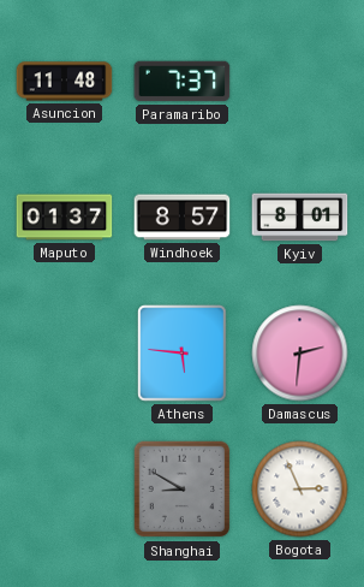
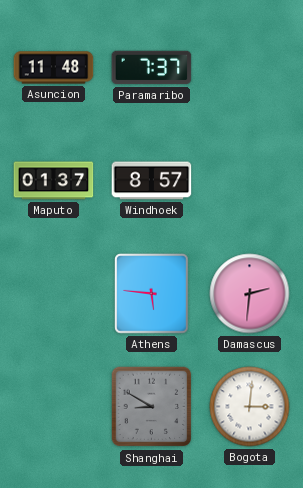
Kyiv: 8:01 -> none (300, 218)
Bogota: 2:56 -> 3:01 (250, 407)
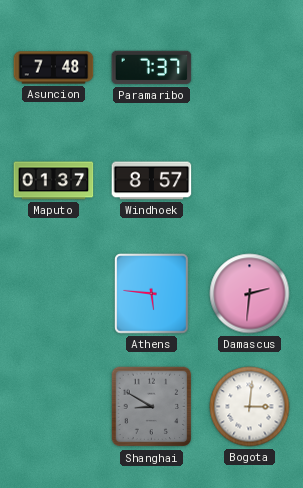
Asuncion: 11:48 -> 7:48 (54, 68)
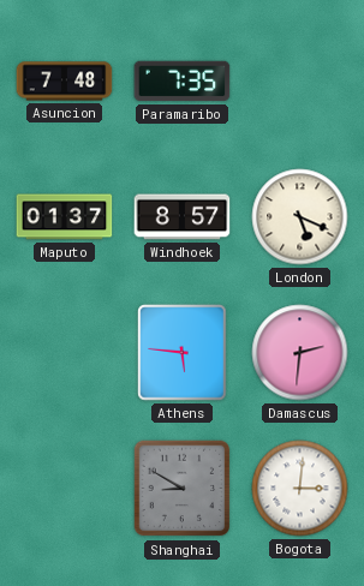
Paramaribo: 7:37 -> 7:35 (183, 82)
London: none -> 5:19 (300, 217)
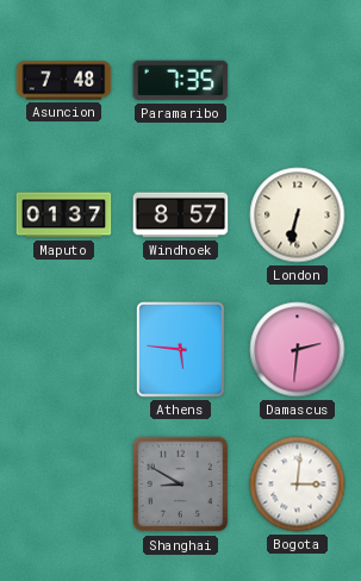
London: 5:19 -> 6:32 (298, 215)
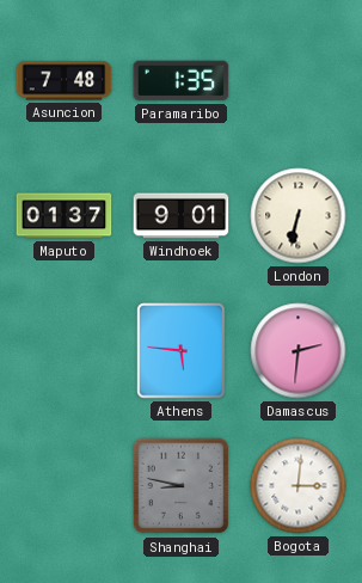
Paramaribo: 7:35 -> 1:35 (182, 81)
Windhoek: 8:57 -> 9:01 (182, 216)
Shanghai: 8:50 -> 8:47 (182, 486)
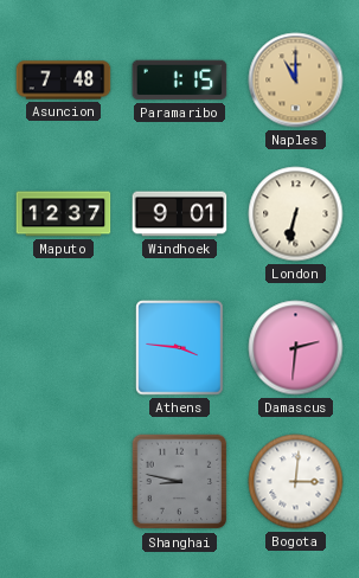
Paramaribo: 1:35 -> 1:15 (180, 81)
Naples: none -> 11:00 (296, 81)
Maputo: 01:37 -> 12:37 (64, 214)
Athens: 5:46 -> 3:46 (180, 348)
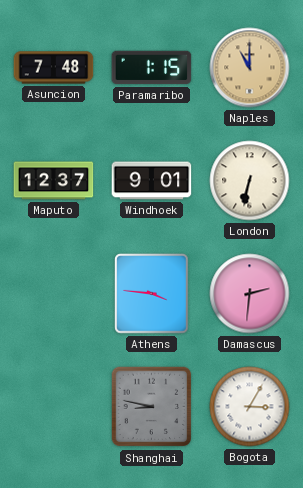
Bogota: 3:01 -> 3:05 (250, 407)
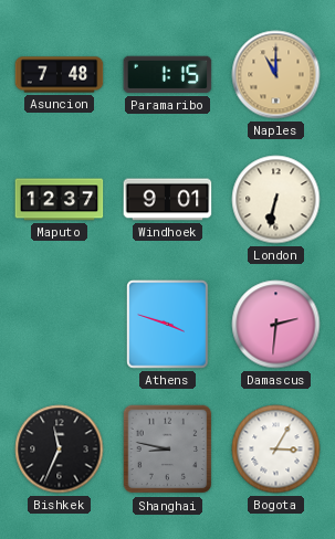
Athens: 3:46 -> 3:48 (168, 325)
Bishkek: none -> 11:34 (60, 450)
